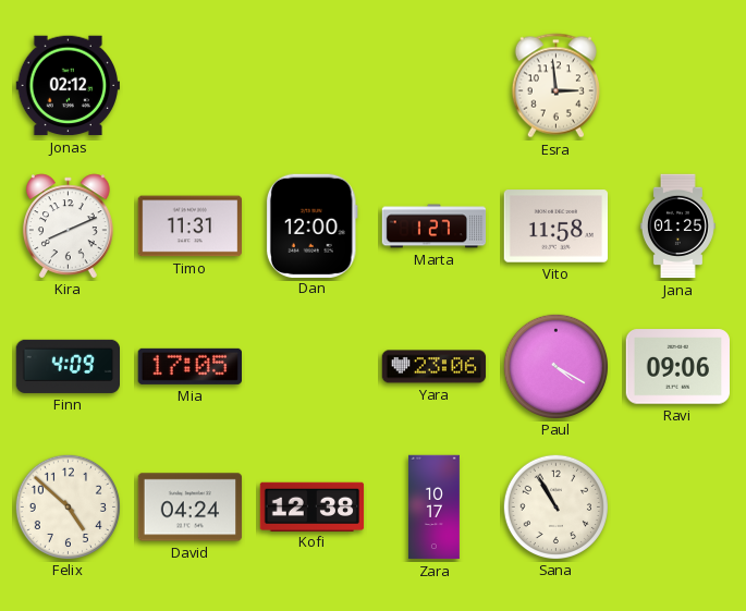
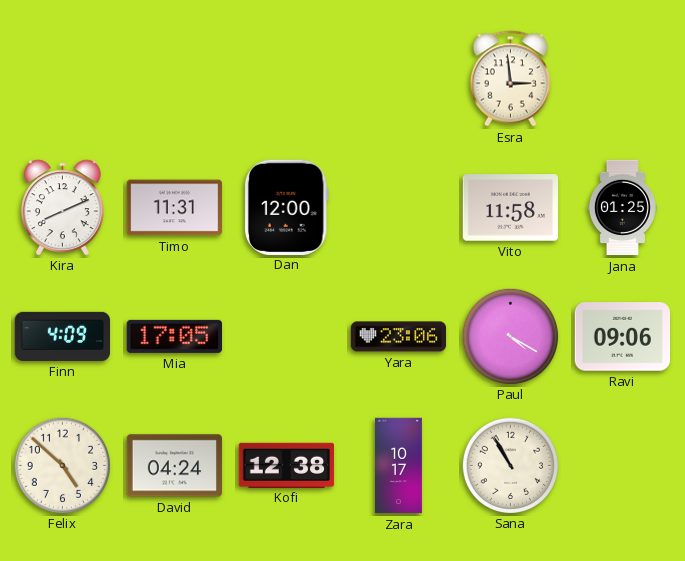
Jonas: 02:12 -> none (68, 86)
Marta: 1:27 -> none (435, 227)
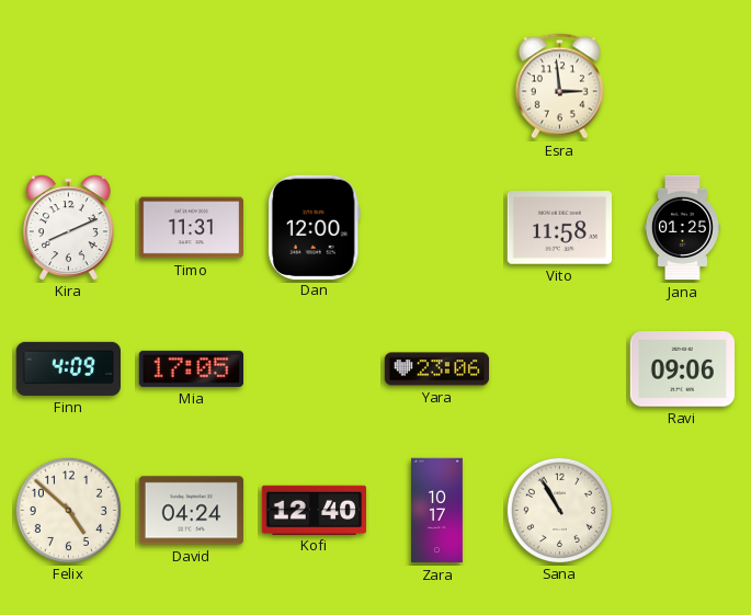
Paul: 4:20 -> none (510, 336)
Kofi: 12:38 -> 12:40 (315, 510)
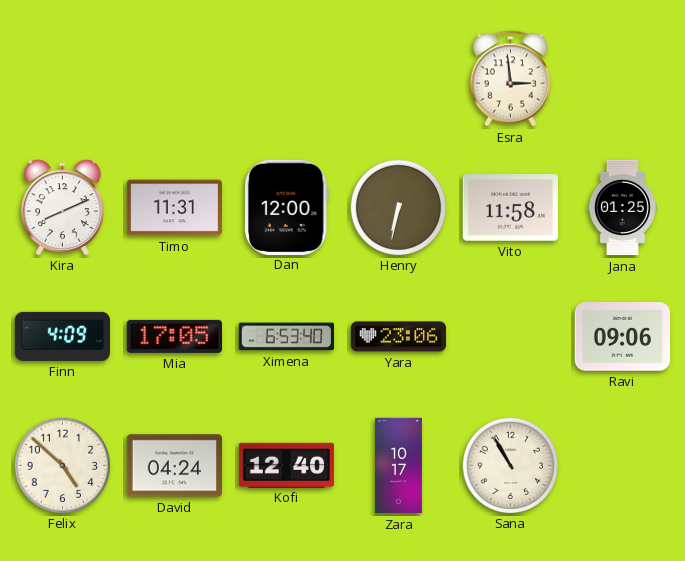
Henry: none -> 6:32 (398, 207)
Ximena: none -> 6:53 (286, 337)
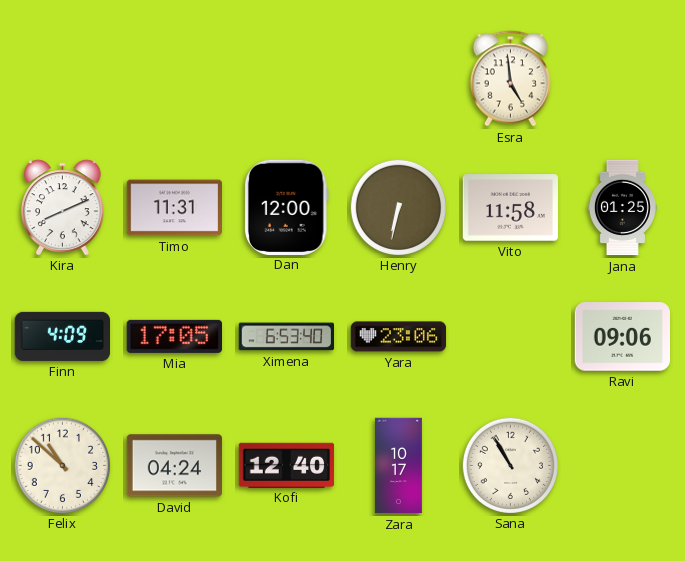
Esra: 2:59 -> 4:59 (510, 79)
Felix: 4:52 -> 10:52 (62, 465)
